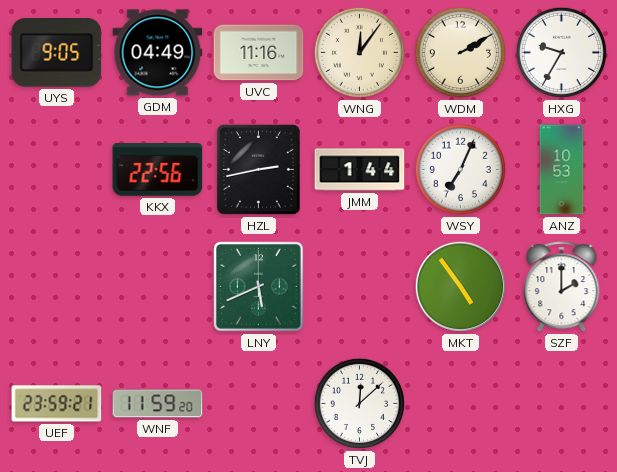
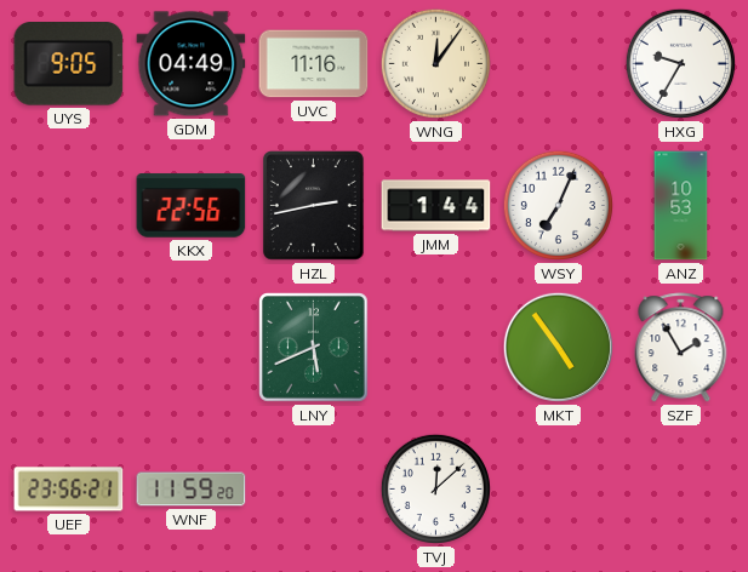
WDM: 2:10 -> none (460, 52)
SZF: 2:00 -> 1:55 (681, 348)
UEF: 23:59 -> 23:56 (69, 490)
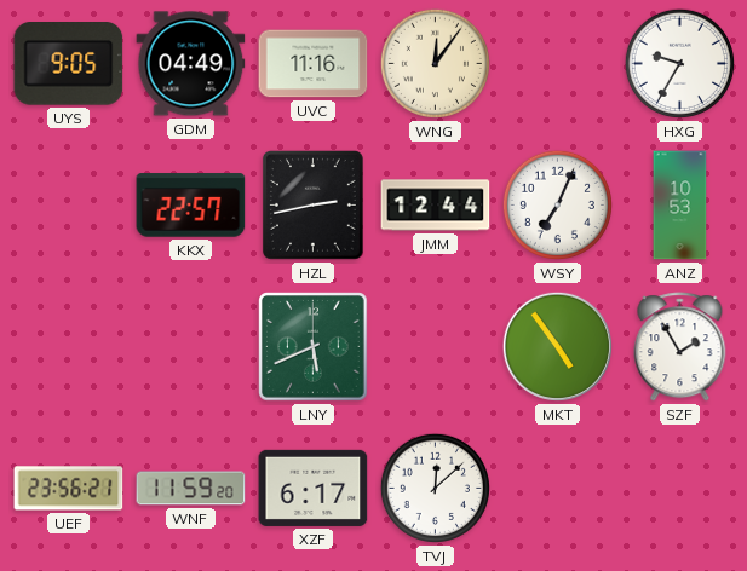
KKX: 22:56 -> 22:57 (191, 206)
JMM: 1:44 -> 12:44 (436, 206)
XZF: none -> 6:17 (314, 488)
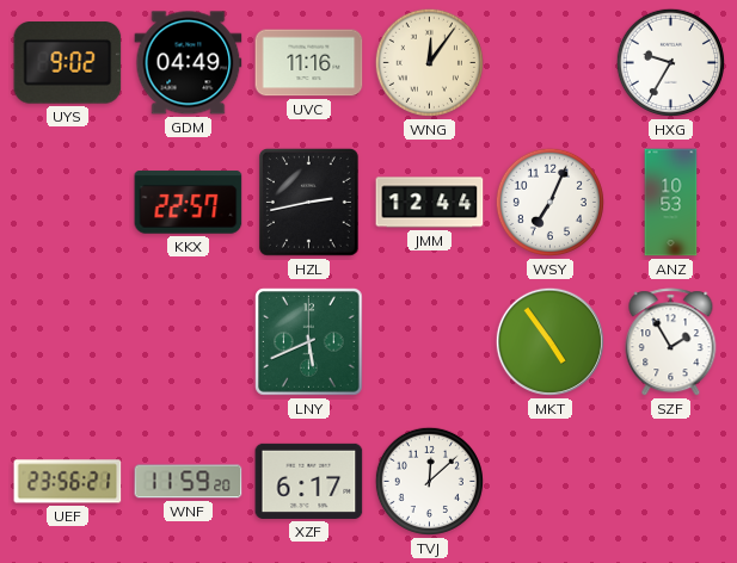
UYS: 9:05 -> 9:02 (68, 63)
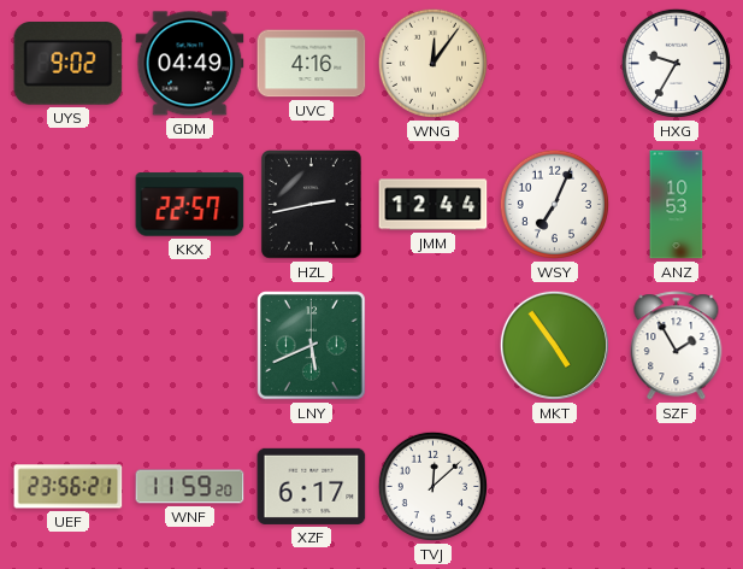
UVC: 11:16 -> 4:16 (312, 64)
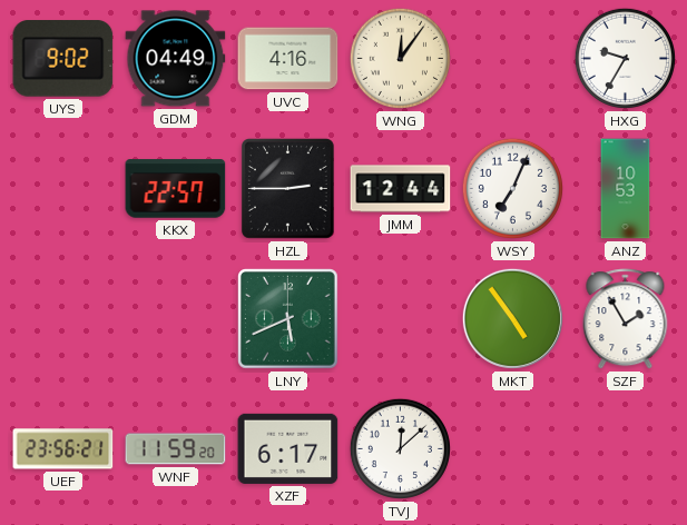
HZL: 2:43 -> 2:45 (287, 189)
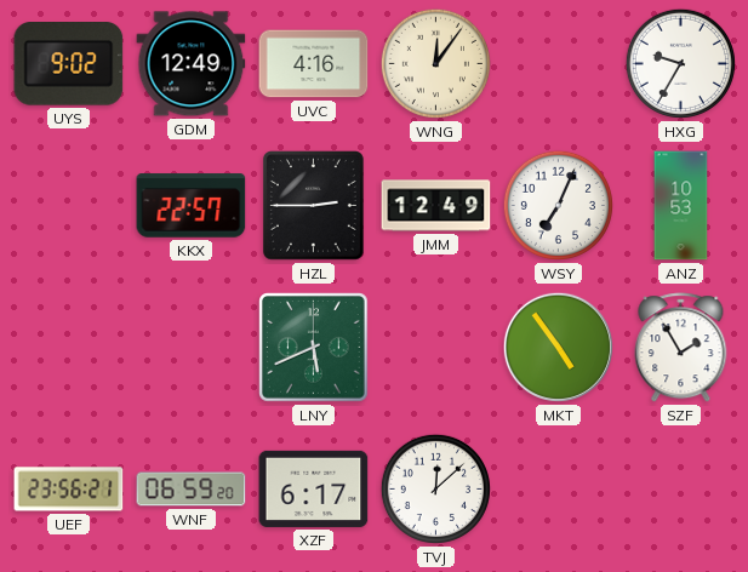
GDM: 04:49 -> 12:49 (192, 64)
JMM: 12:44 -> 12:49 (436, 206)
WNF: 11:59 -> 06:59 (192, 490)
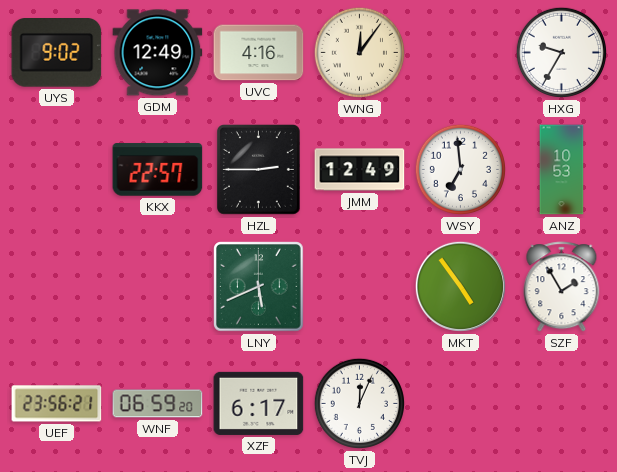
WSY: 7:04 -> 6:59 (460, 169)
TVJ: 12:08 -> 12:04 (359, 403)
